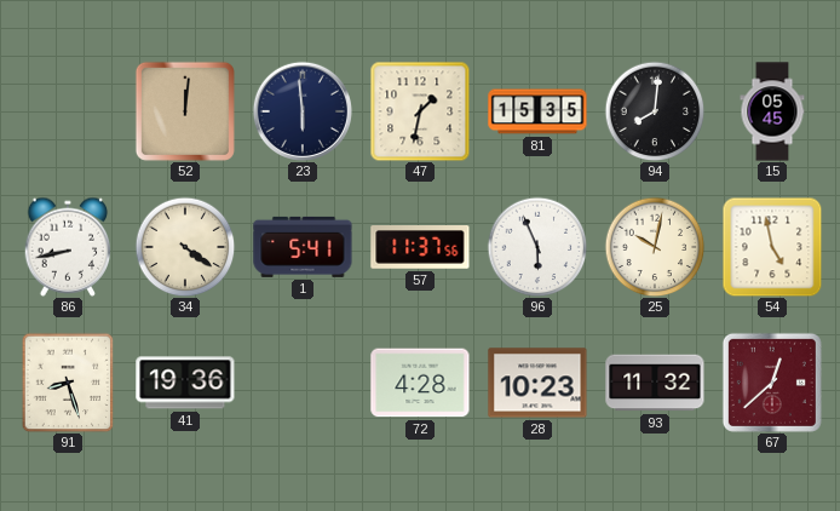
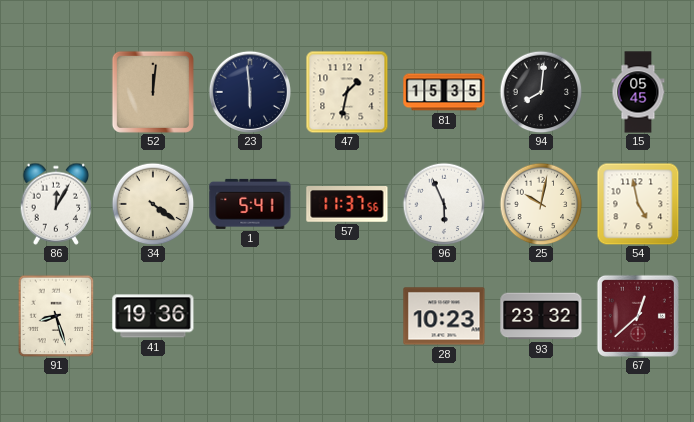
86: 8:43 -> 12:05 (56, 204)
72: 4:28 -> none (420, 383)
93: 11:32 -> 23:32 (541, 316)
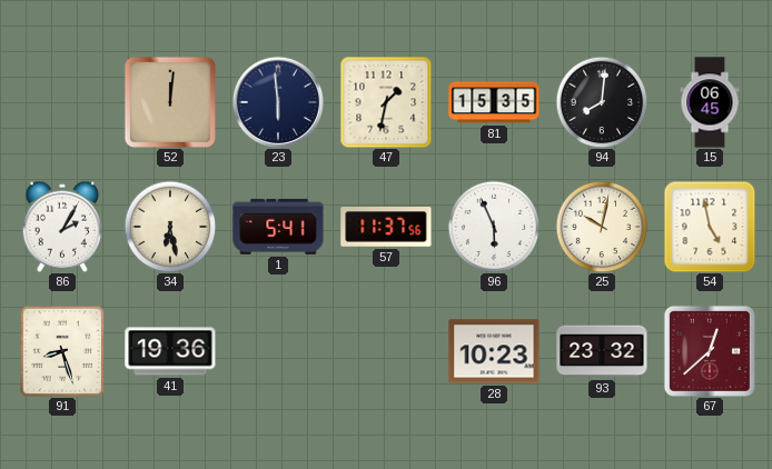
15: 05:45 -> 06:45 (710, 102)
86: 12:05 -> 2:05 (62, 227)
34: 4:21 -> 6:28 (170, 227)
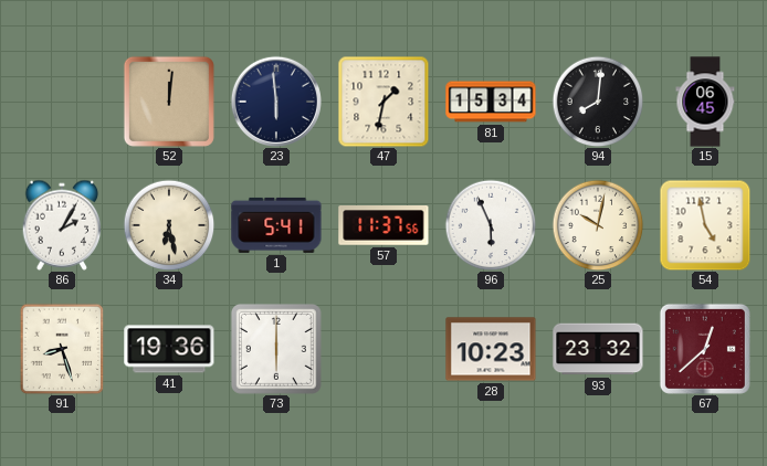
81: 15:35 -> 15:34 (491, 102)
73: none -> 6:00 (276, 349)
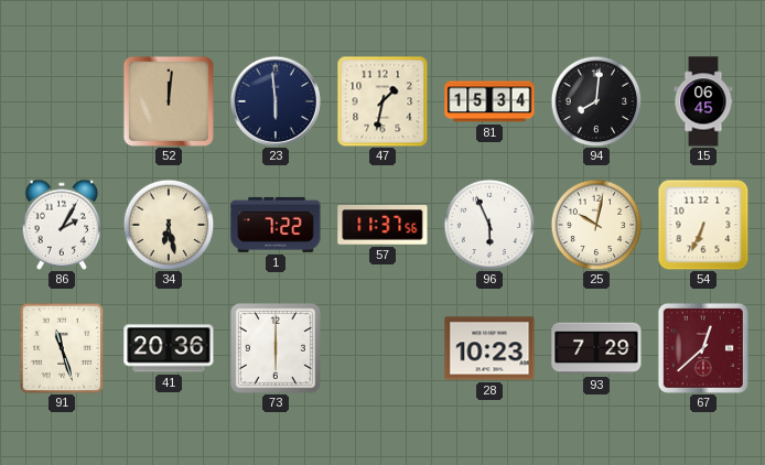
1: 5:41 -> 7:22 (276, 225)
54: 4:58 -> 6:34 (703, 225)
91: 8:27 -> 11:27 (62, 348)
41: 19:36 -> 20:36 (169, 348)
93: 23:32 -> 7:29 (596, 348)
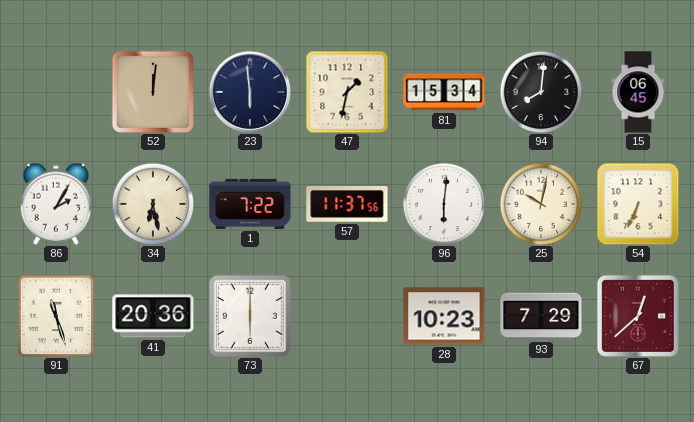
96: 5:56 -> 6:01 (444, 204)
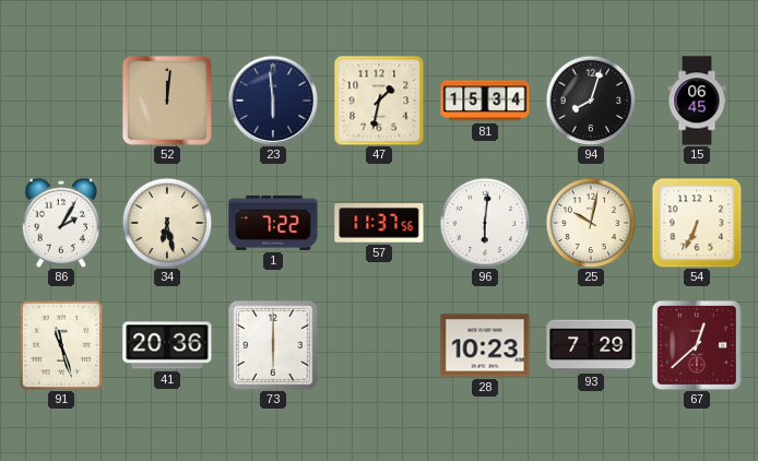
94: 8:01 -> 8:03 (591, 101)
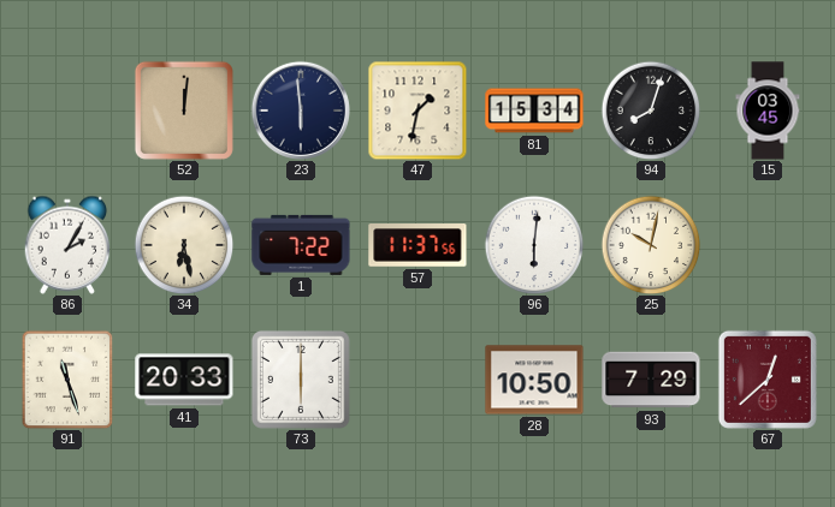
15: 06:45 -> 03:45 (768, 111)
54: 6:34 -> none (697, 223)
41: 20:36 -> 20:33 (184, 380)
28: 10:23 -> 10:50 (534, 380)
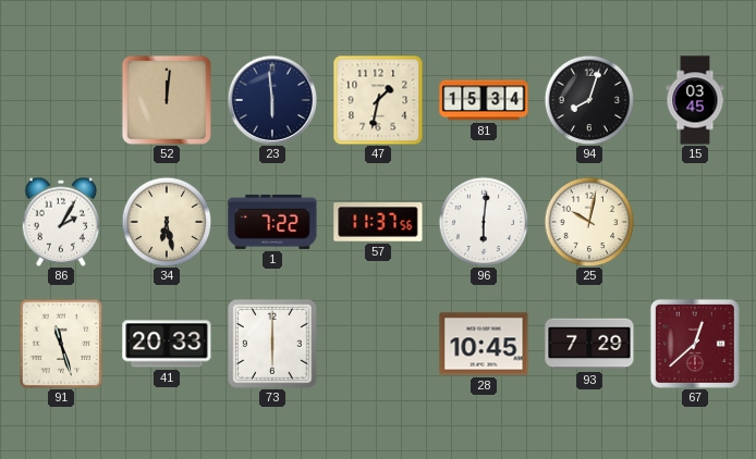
28: 10:50 -> 10:45 (484, 344)
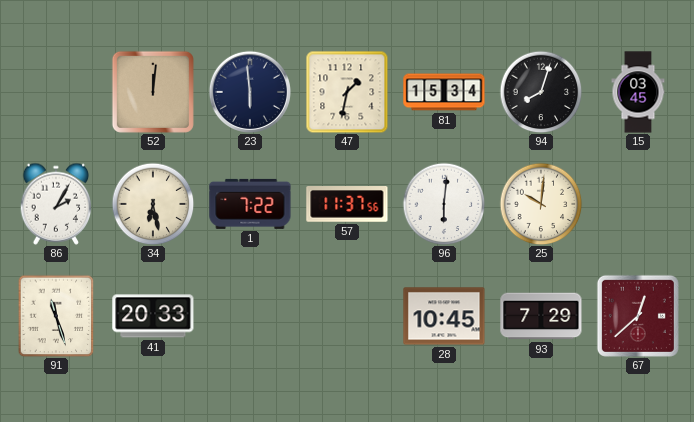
25: 10:02 -> 10:01 (541, 204)
73: 6:00 -> none (272, 344)
